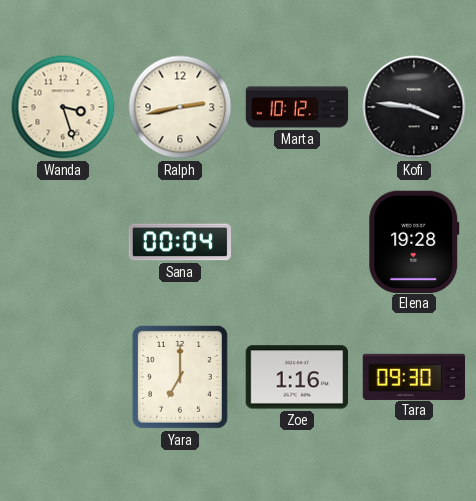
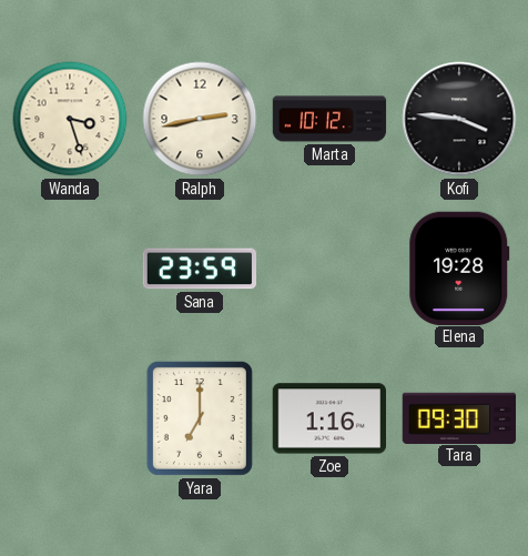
Sana: 00:04 -> 23:59 (200, 269)
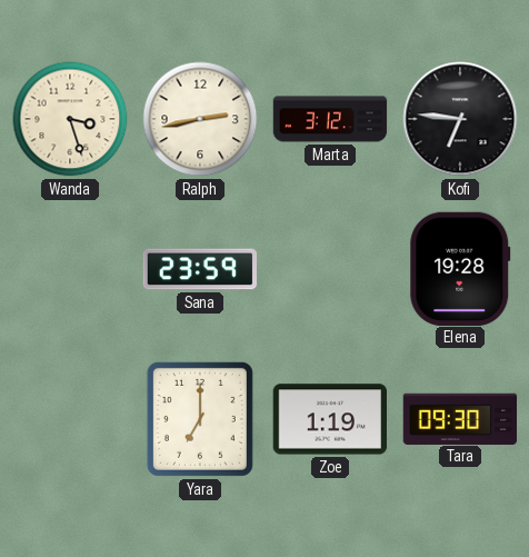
Marta: 10:12 -> 3:12 (330, 119)
Kofi: 3:46 -> 6:46 (460, 119)
Zoe: 1:16 -> 1:19 (330, 419)
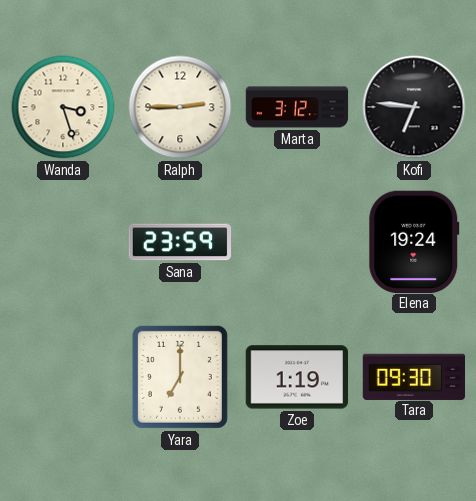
Ralph: 2:43 -> 2:45 (180, 107)
Elena: 19:28 -> 19:24 (414, 241)
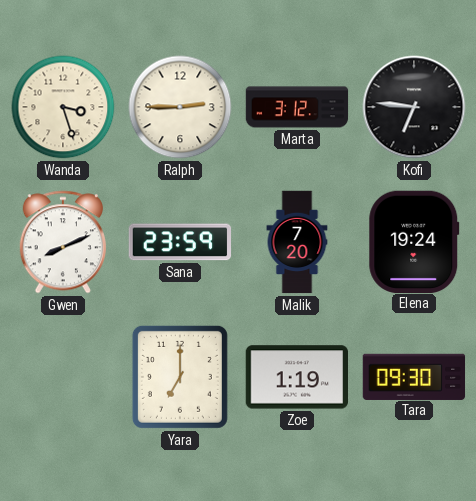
Gwen: none -> 8:11 (63, 242)
Malik: none -> 7:20 (297, 242)
